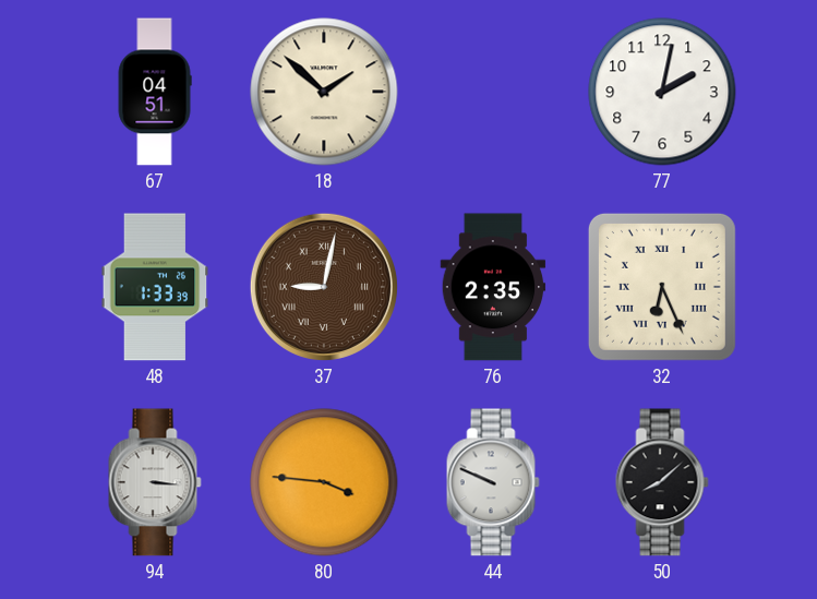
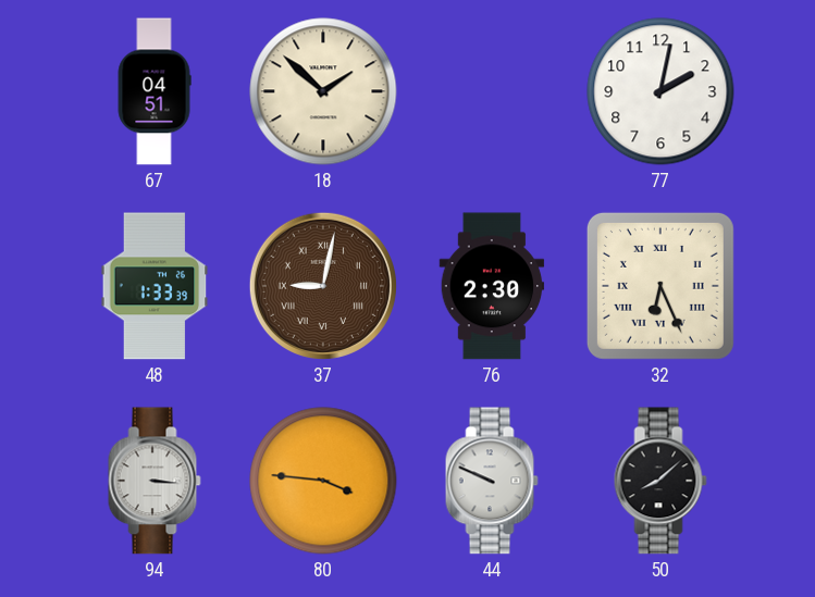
76: 2:35 -> 2:30 (492, 286)
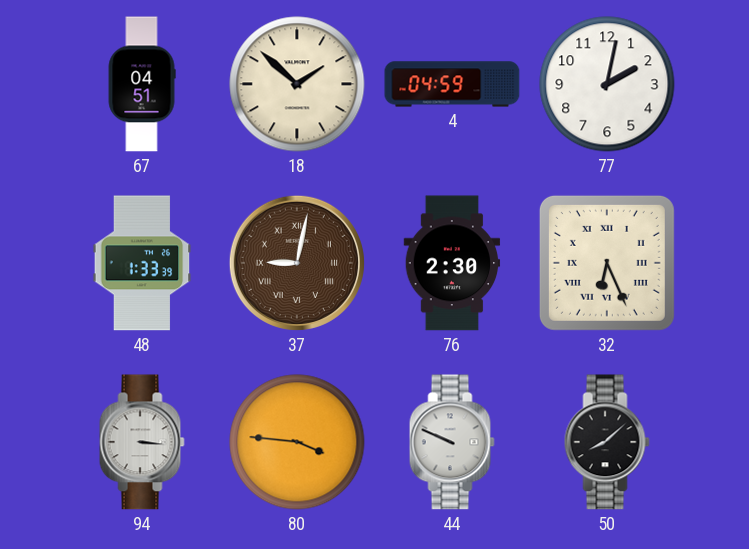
4: none -> 04:59 (452, 84)
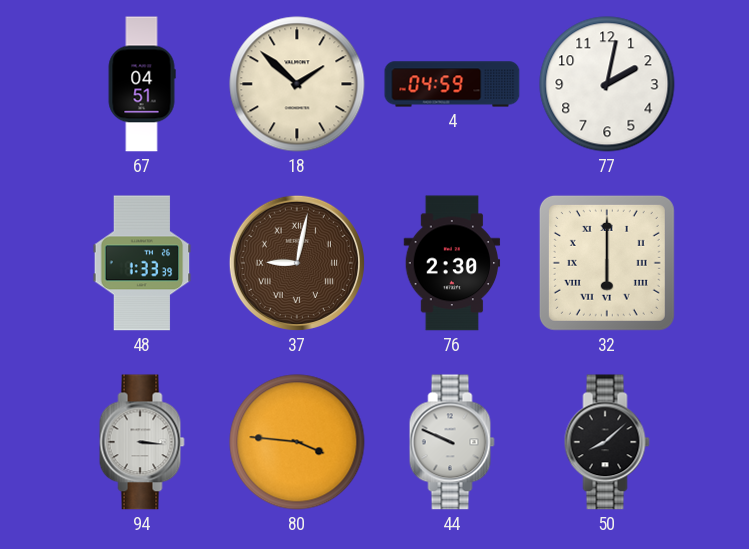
32: 6:26 -> 6:00 (607, 263)
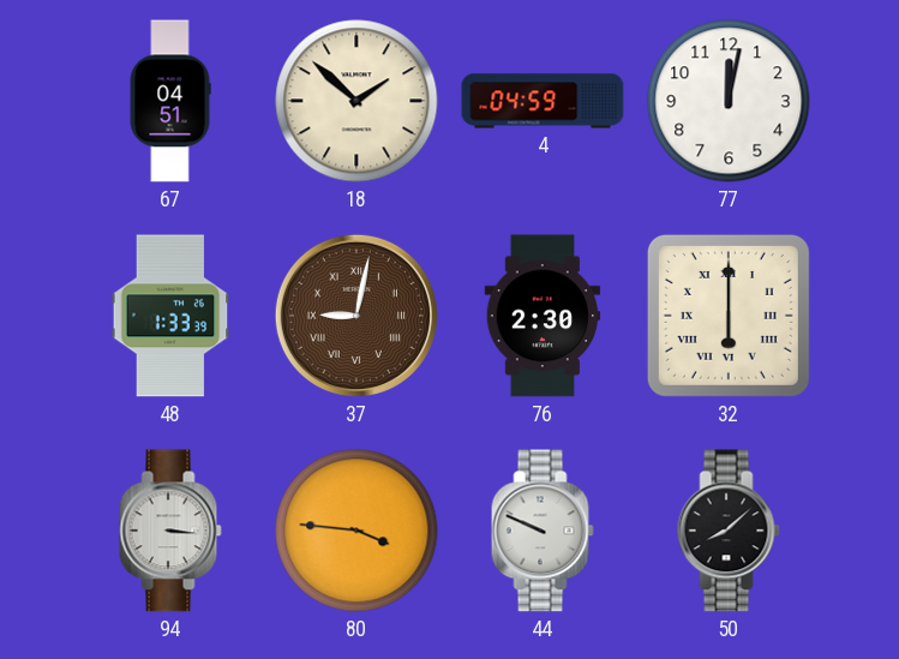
77: 2:02 -> 12:02 (729, 101)
